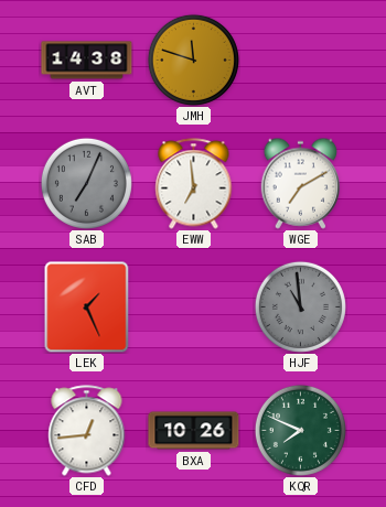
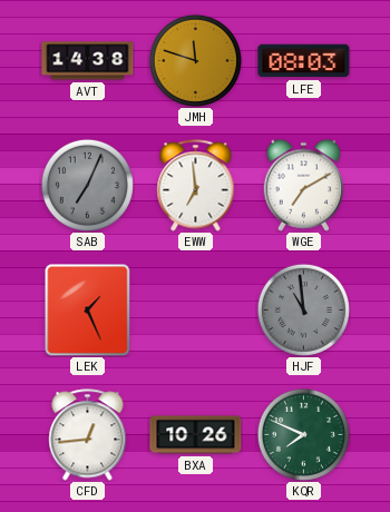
LFE: none -> 08:03 (304, 61)
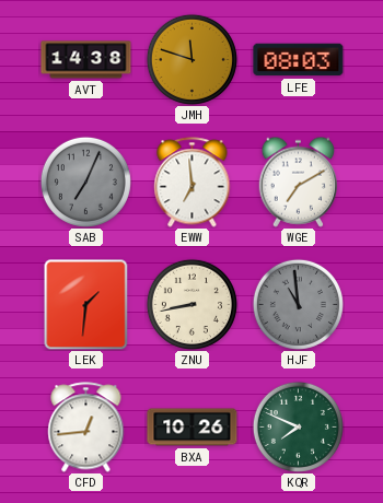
LEK: 1:26 -> 1:31 (86, 304)
ZNU: none -> 8:43 (191, 304)
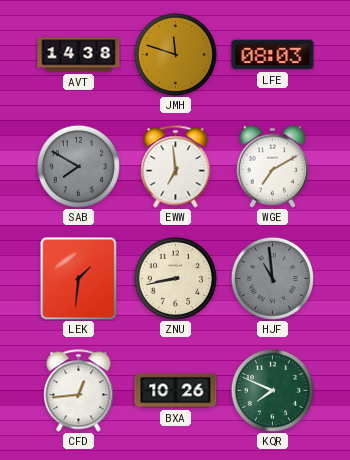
SAB: 7:04 -> 7:50 (78, 166)
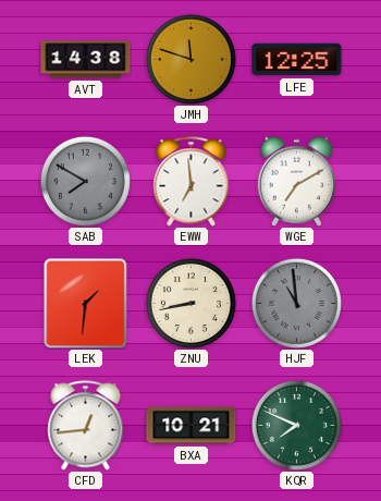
LFE: 08:03 -> 12:25 (297, 60)
BXA: 10:26 -> 10:21 (192, 426)
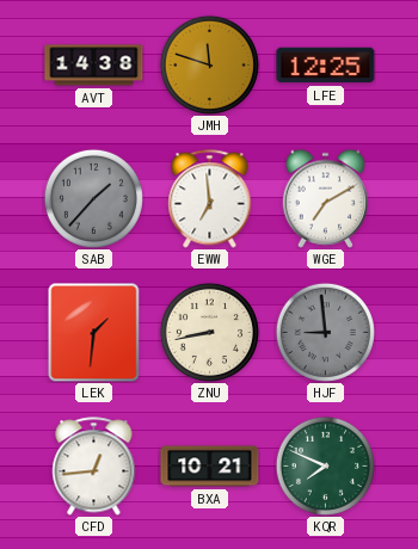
SAB: 7:50 -> 1:37 (93, 198)
HJF: 10:59 -> 8:59 (325, 332)
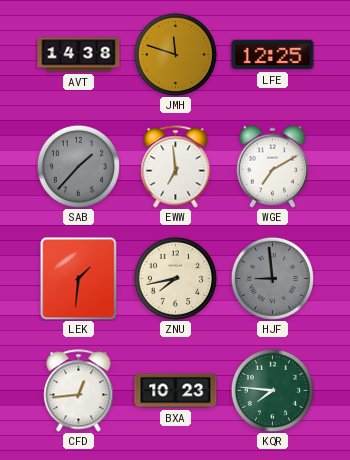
ZNU: 8:43 -> 7:43 (175, 278)
BXA: 10:21 -> 10:23 (176, 391)
KQR: 7:49 -> 7:46 (272, 390)
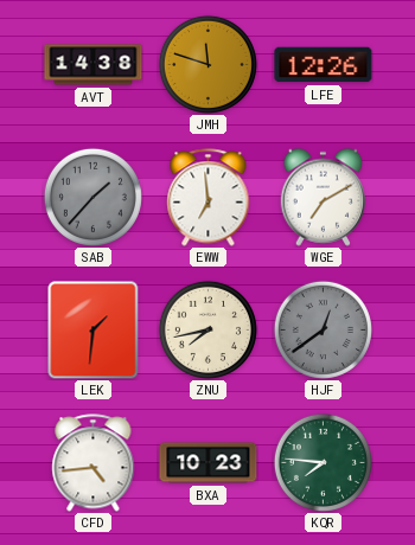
LFE: 12:25 -> 12:26 (324, 65)
HJF: 8:59 -> 12:39 (323, 329)
CFD: 12:44 -> 4:44 (94, 463)
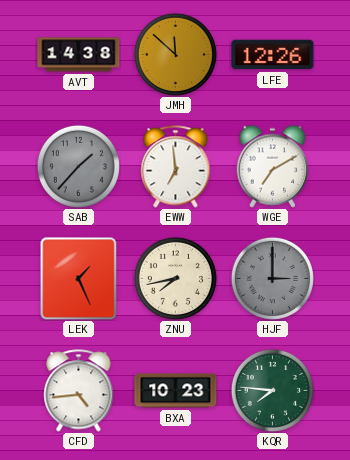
JMH: 11:48 -> 11:52 (175, 54)
LEK: 1:31 -> 1:26 (79, 278)
HJF: 12:39 -> 3:00 (272, 278)
